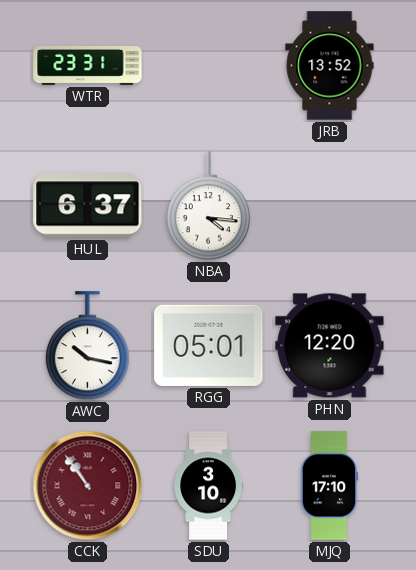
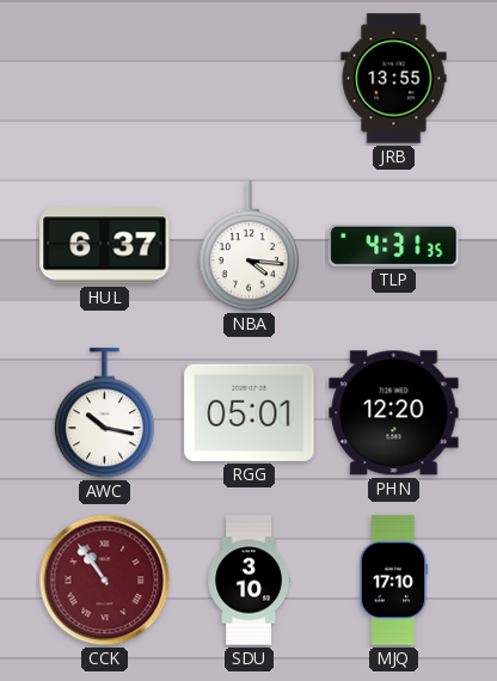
WTR: 23:31 -> none (88, 66)
JRB: 13:52 -> 13:55 (394, 79)
TLP: none -> 4:31 (394, 245)
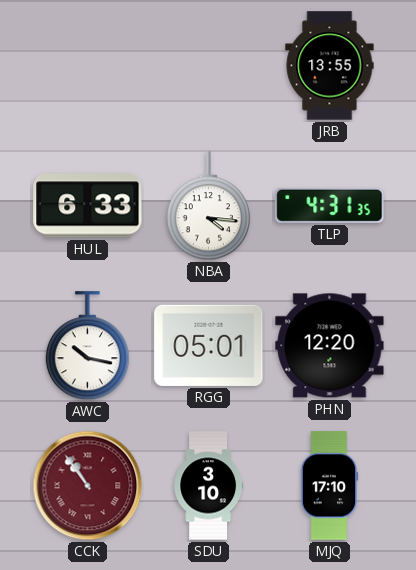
HUL: 6:37 -> 6:33 (88, 206)
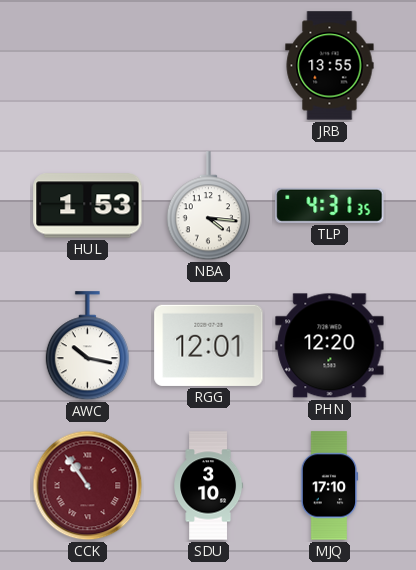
HUL: 6:33 -> 1:53 (88, 206)
RGG: 05:01 -> 12:01 (209, 345)
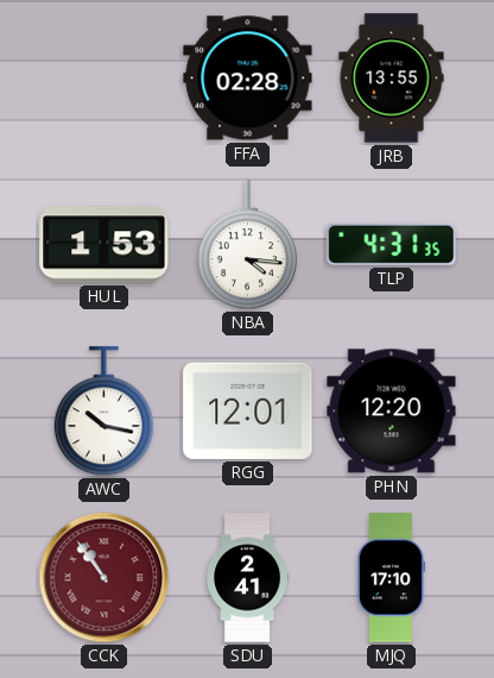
FFA: none -> 02:28 (248, 79)
SDU: 3:10 -> 2:41 (248, 578)
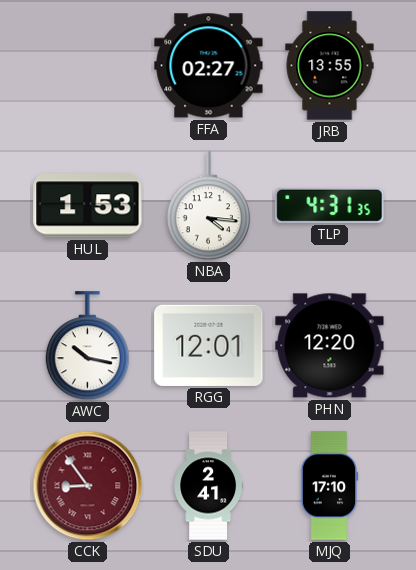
FFA: 02:28 -> 02:27 (209, 66)
CCK: 10:54 -> 8:54 (88, 486)
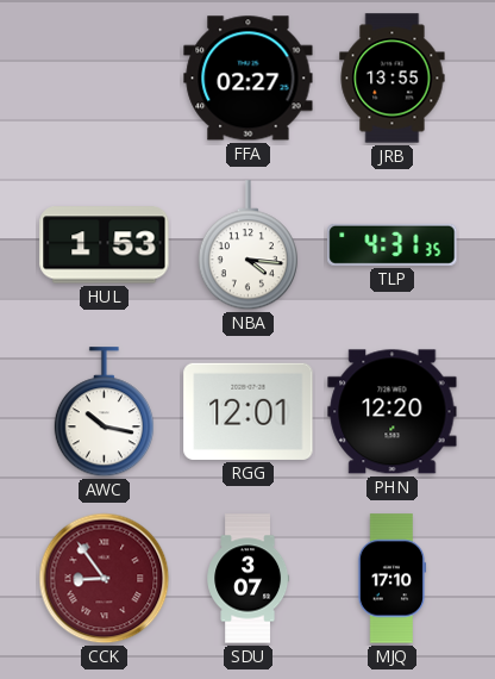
SDU: 2:41 -> 3:07 (249, 579)
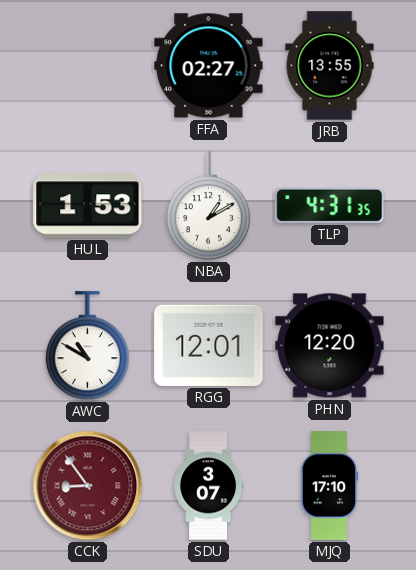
NBA: 4:16 -> 1:10 (208, 206)
AWC: 10:17 -> 10:50 (87, 346)
